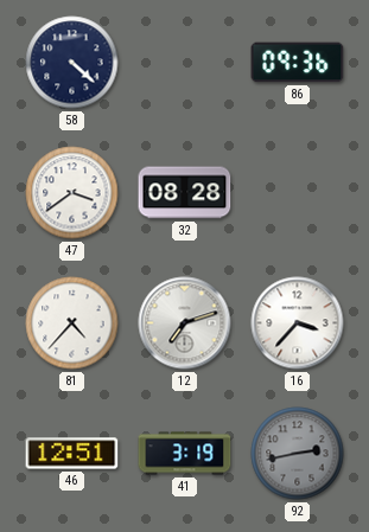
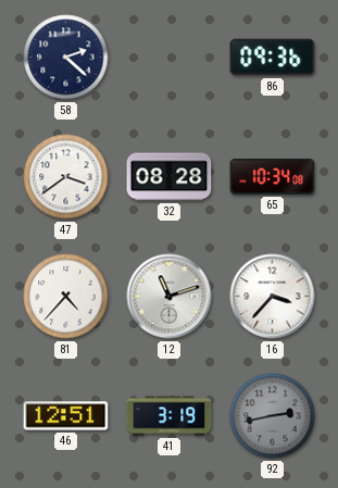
58: 4:22 -> 2:22 (66, 58)
65: none -> 10:34 (273, 176)
12: 7:12 -> 11:12 (170, 297)
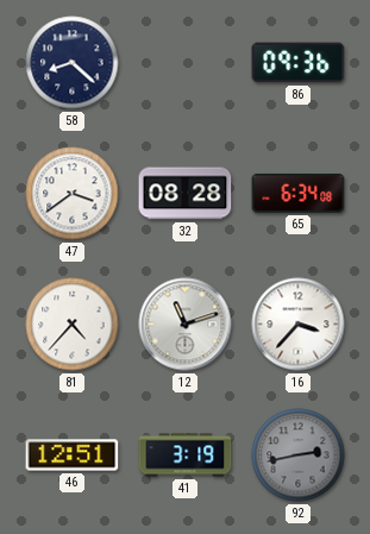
58: 2:22 -> 8:22 (73, 63)
65: 10:34 -> 6:34 (299, 193)
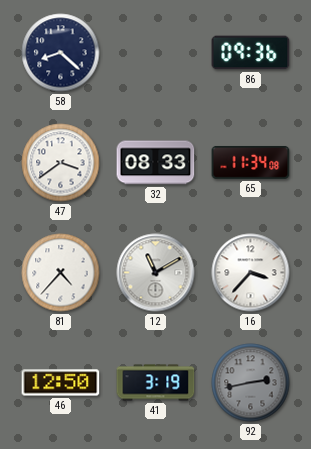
32: 08:28 -> 08:33 (156, 163)
65: 6:34 -> 11:34 (251, 162)
12: 11:12 -> 11:10 (156, 273)
46: 12:51 -> 12:50 (61, 383)
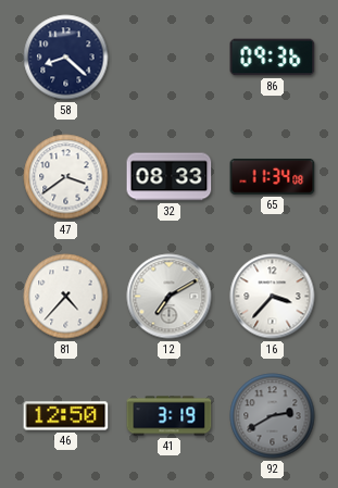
12: 11:10 -> 7:10 (170, 297)
92: 2:43 -> 2:40 (273, 416)
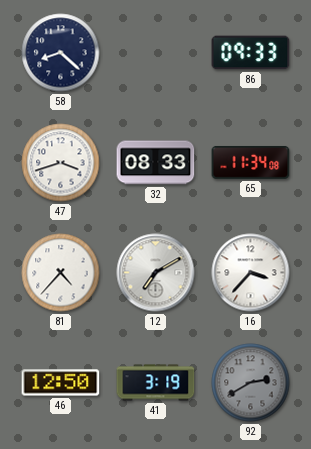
86: 09:36 -> 09:33 (251, 53)
47: 3:39 -> 3:42 (61, 163)
